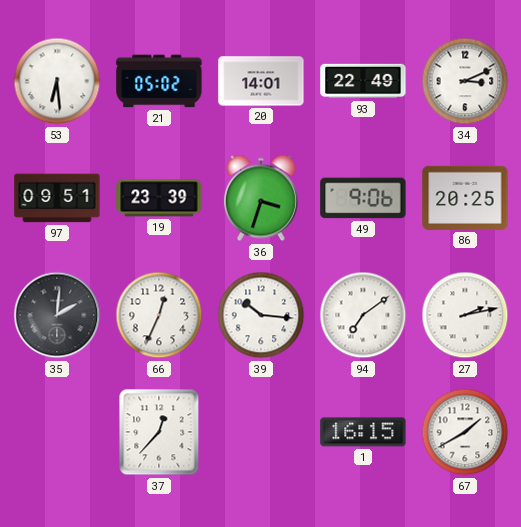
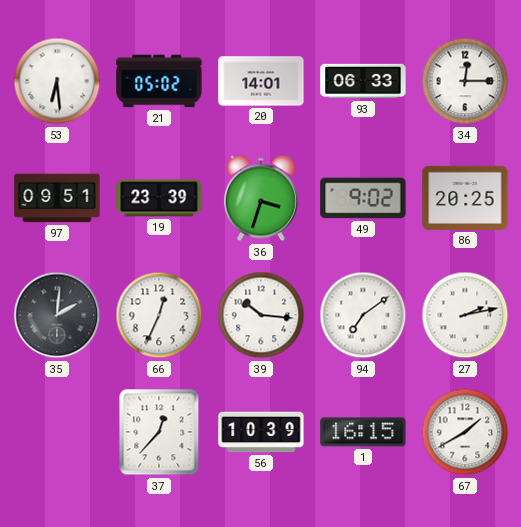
93: 22:49 -> 06:33 (363, 81)
34: 3:11 -> 12:15 (465, 81)
49: 9:06 -> 9:02 (363, 198)
56: none -> 10:39 (261, 432)
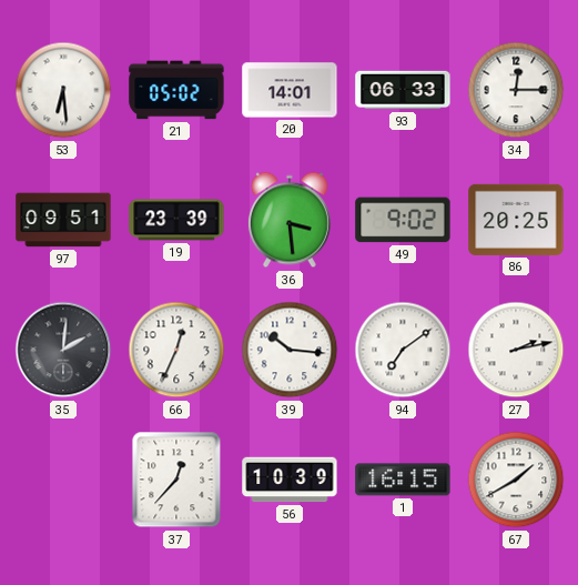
36: 3:33 -> 3:29 (290, 220)
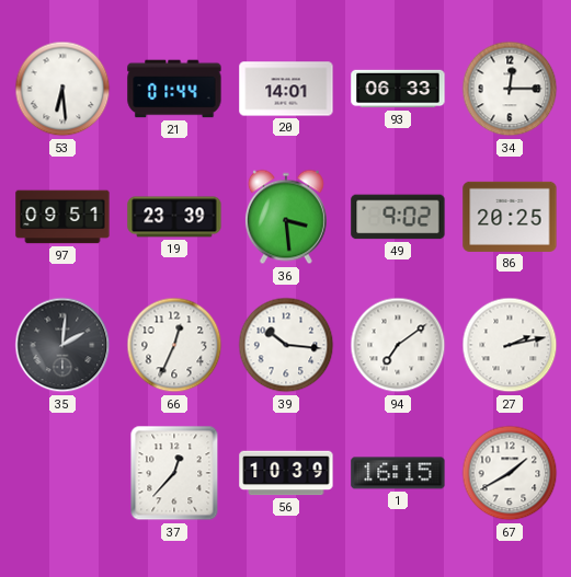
21: 05:02 -> 01:44 (174, 89)
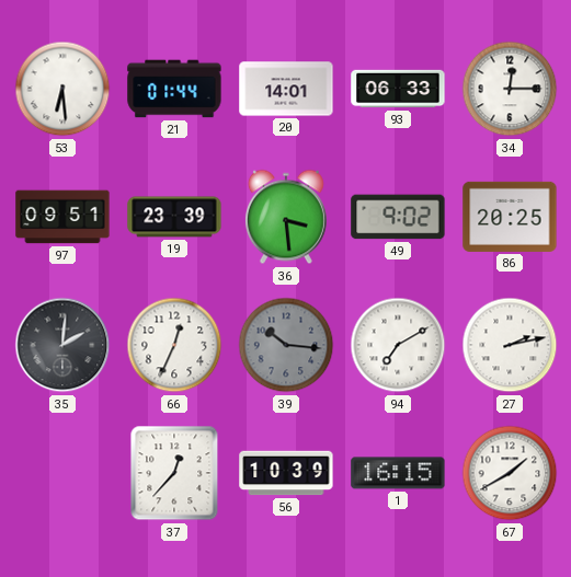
39 dial: white -> grey (286, 345)
94: 7:09 -> 7:10 (398, 345)
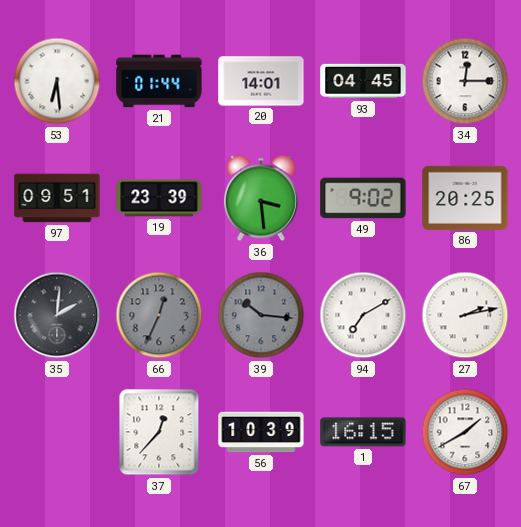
93: 06:33 -> 04:45 (363, 81)
66 dial: white -> grey (159, 315)
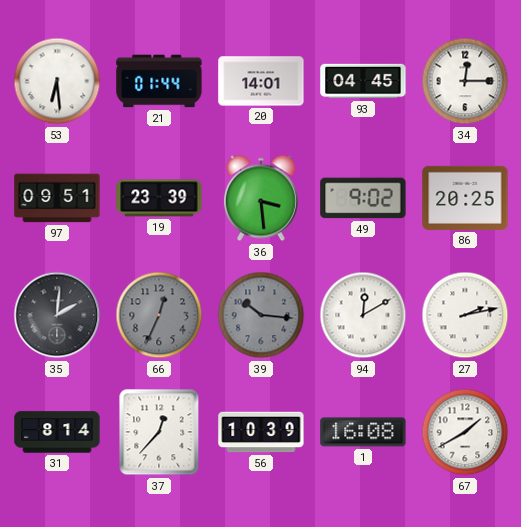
94: 7:10 -> 12:10 (363, 315)
31: none -> 8:14 (57, 432)
1: 16:15 -> 16:08 (363, 432)
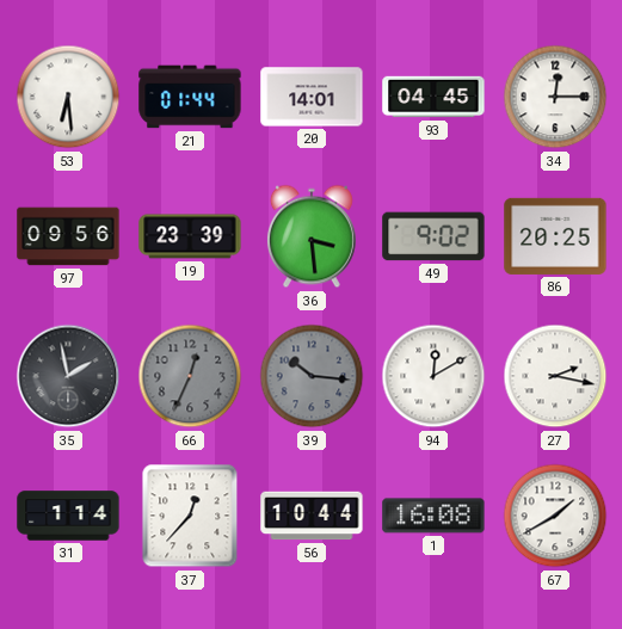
97: 09:51 -> 09:56 (68, 236)
35: 2:01 -> 1:58 (68, 376)
27: 2:13 -> 2:17 (555, 376)
31: 8:14 -> 1:14 (68, 516)
56: 10:39 -> 10:44 (312, 516)
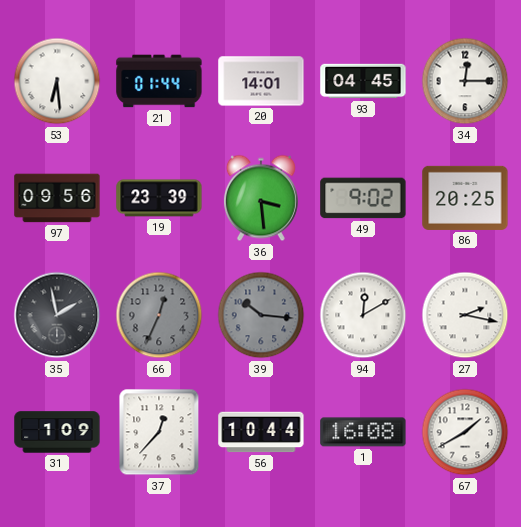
31: 1:14 -> 1:09 (57, 432)
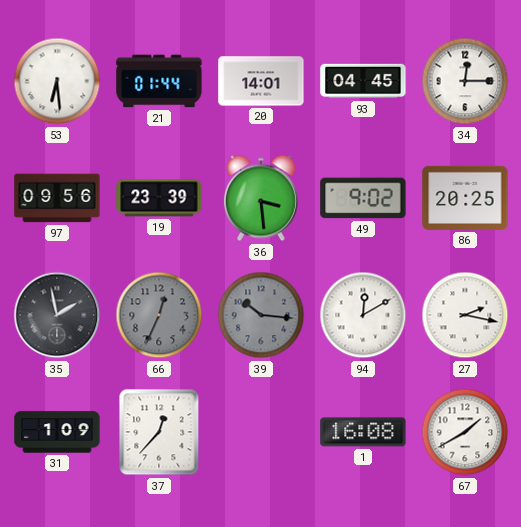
56: 10:44 -> none (261, 432)
